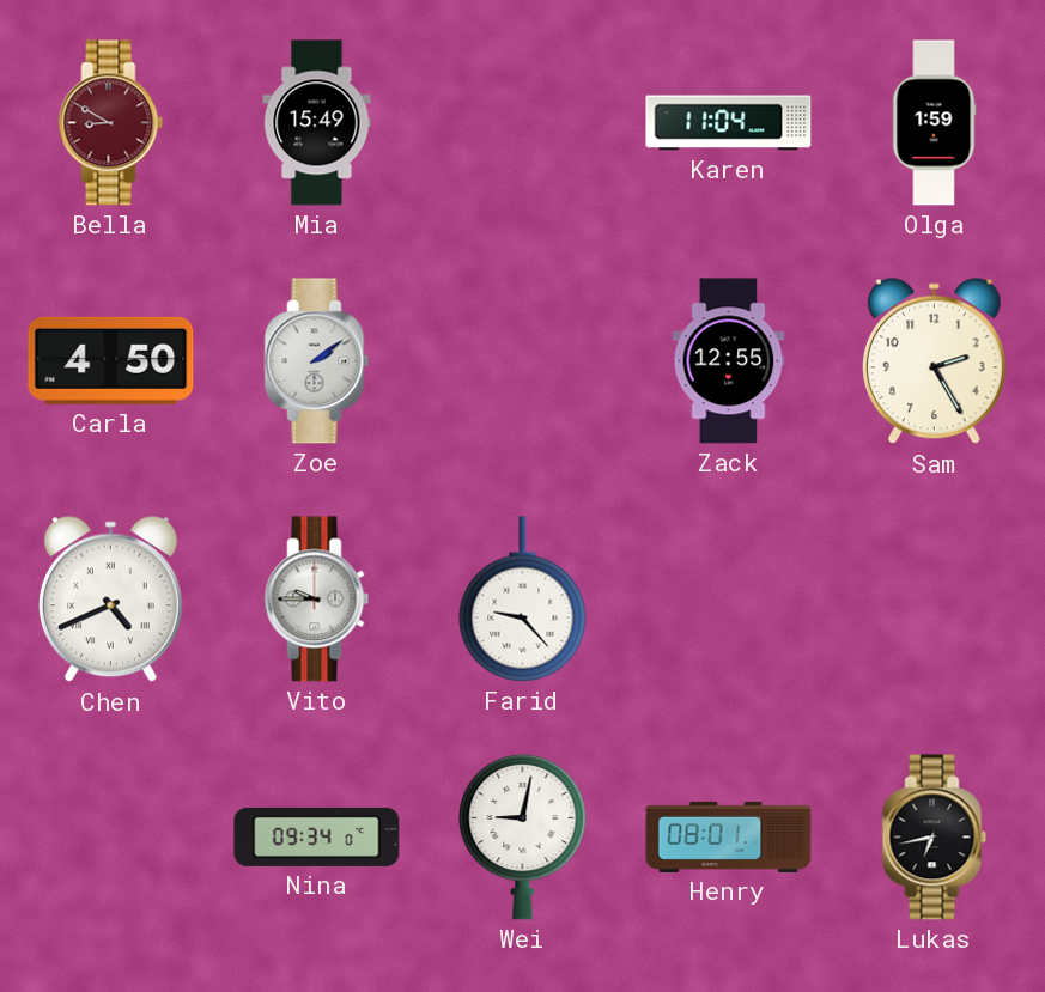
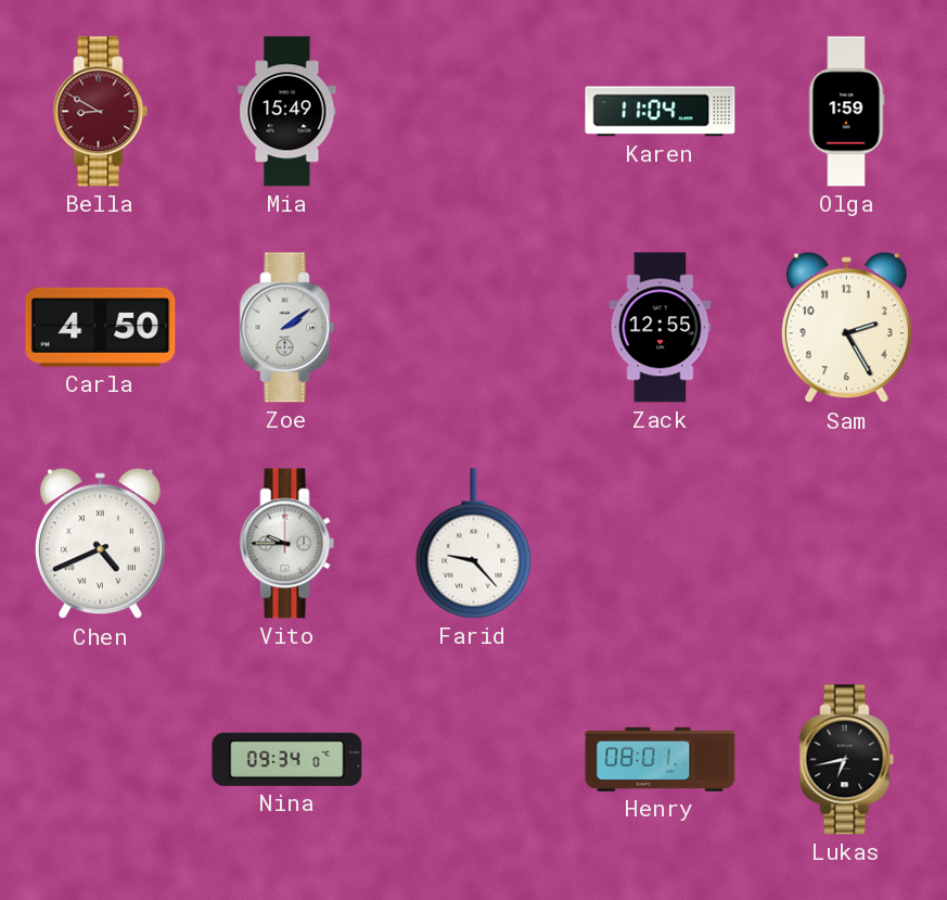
Wei: 9:02 -> none (523, 836)
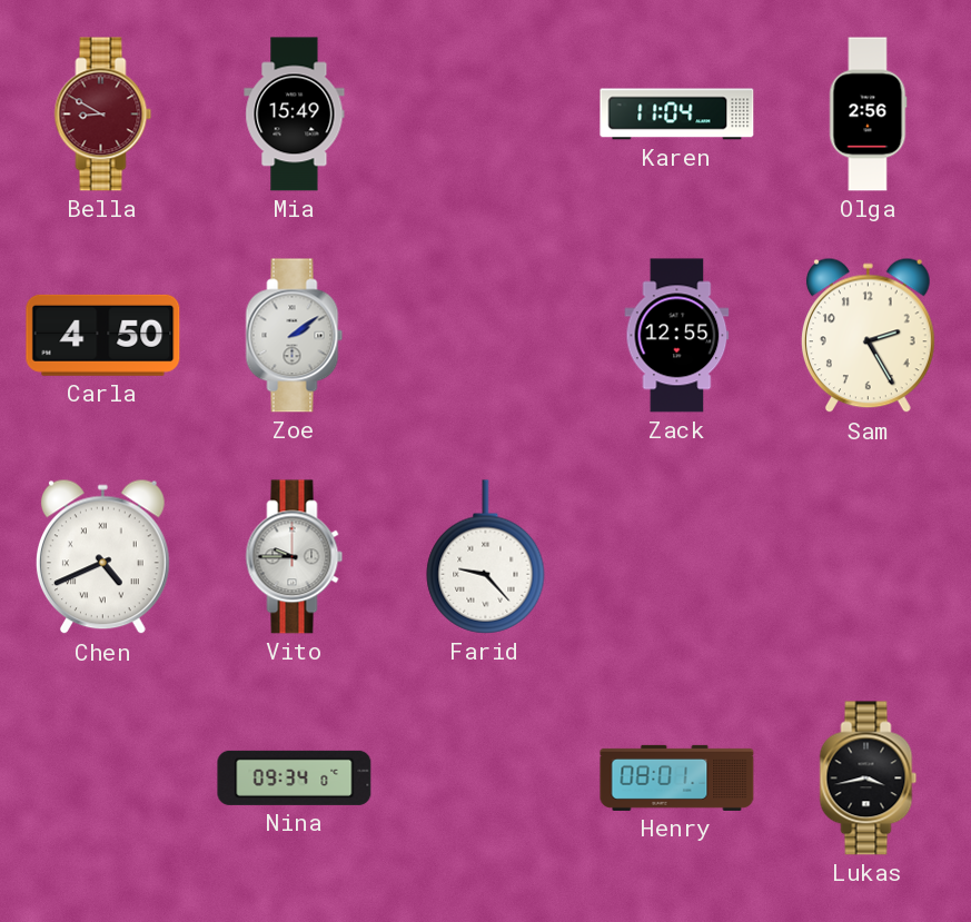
Olga: 1:59 -> 2:56 (868, 115)
Lukas: 6:43 -> 3:43 (869, 779)
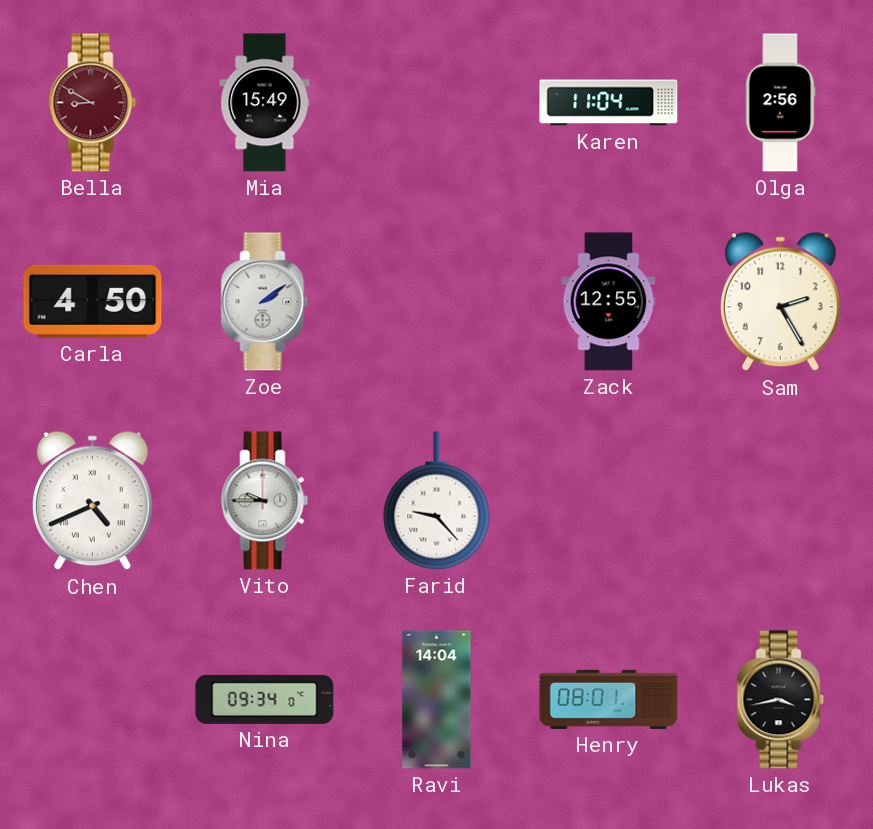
Ravi: none -> 14:04 (437, 700)
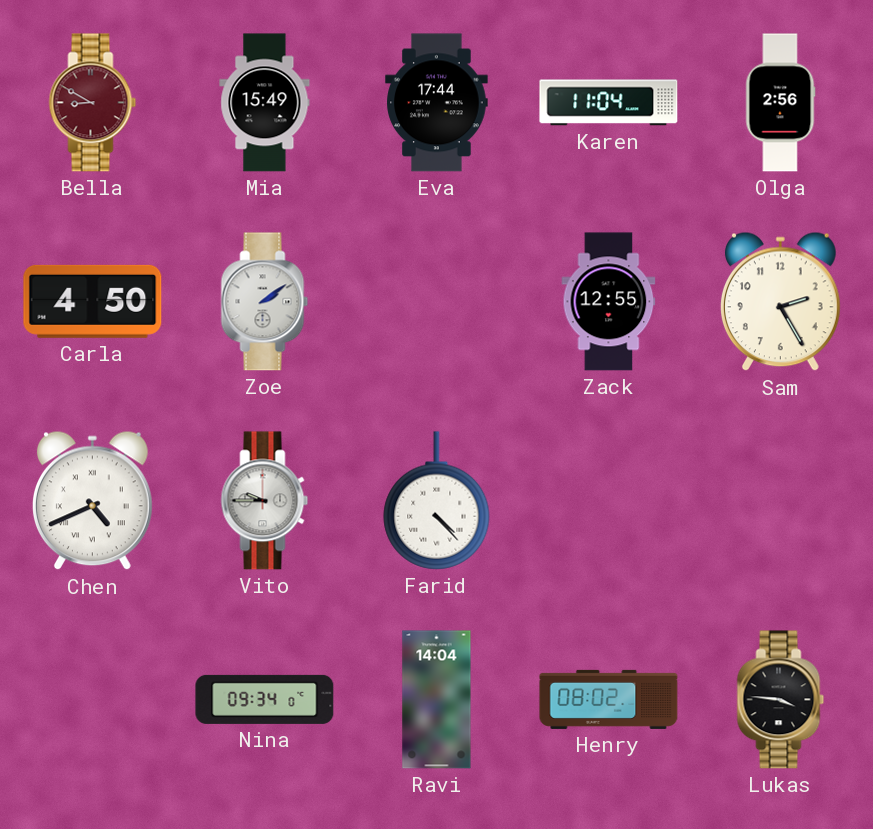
Eva: none -> 17:44 (437, 103)
Farid: 9:23 -> 4:23 (437, 501)
Henry: 08:01 -> 08:02 (609, 699)
Lukas: 3:43 -> 3:46 (781, 700)
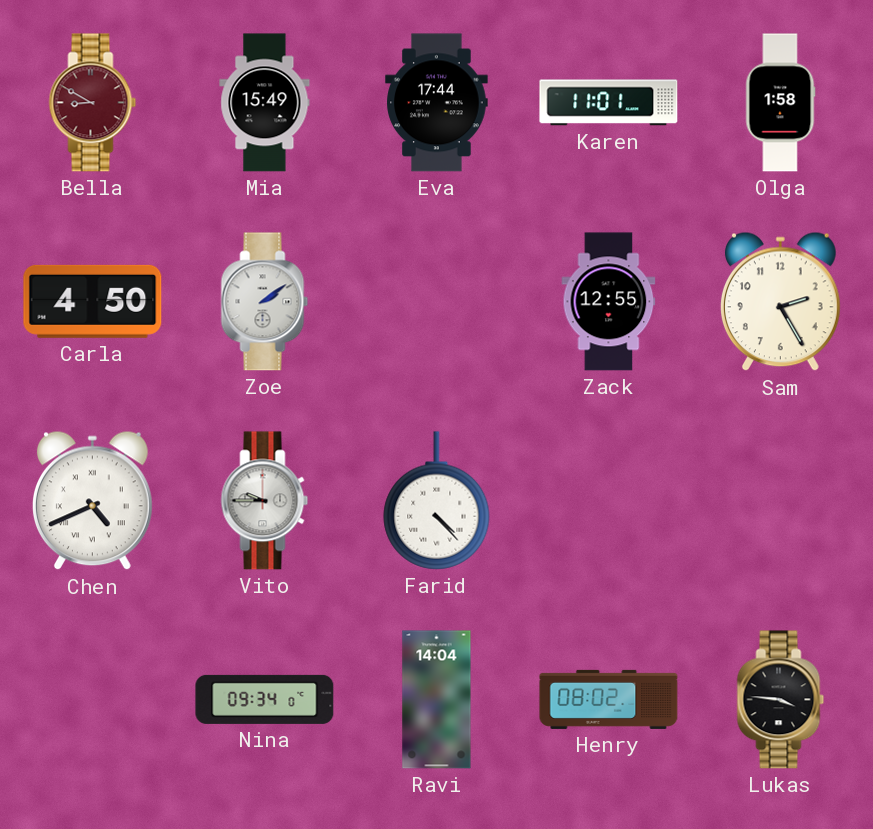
Karen: 11:04 -> 11:01 (609, 103)
Olga: 2:56 -> 1:58 (780, 103)
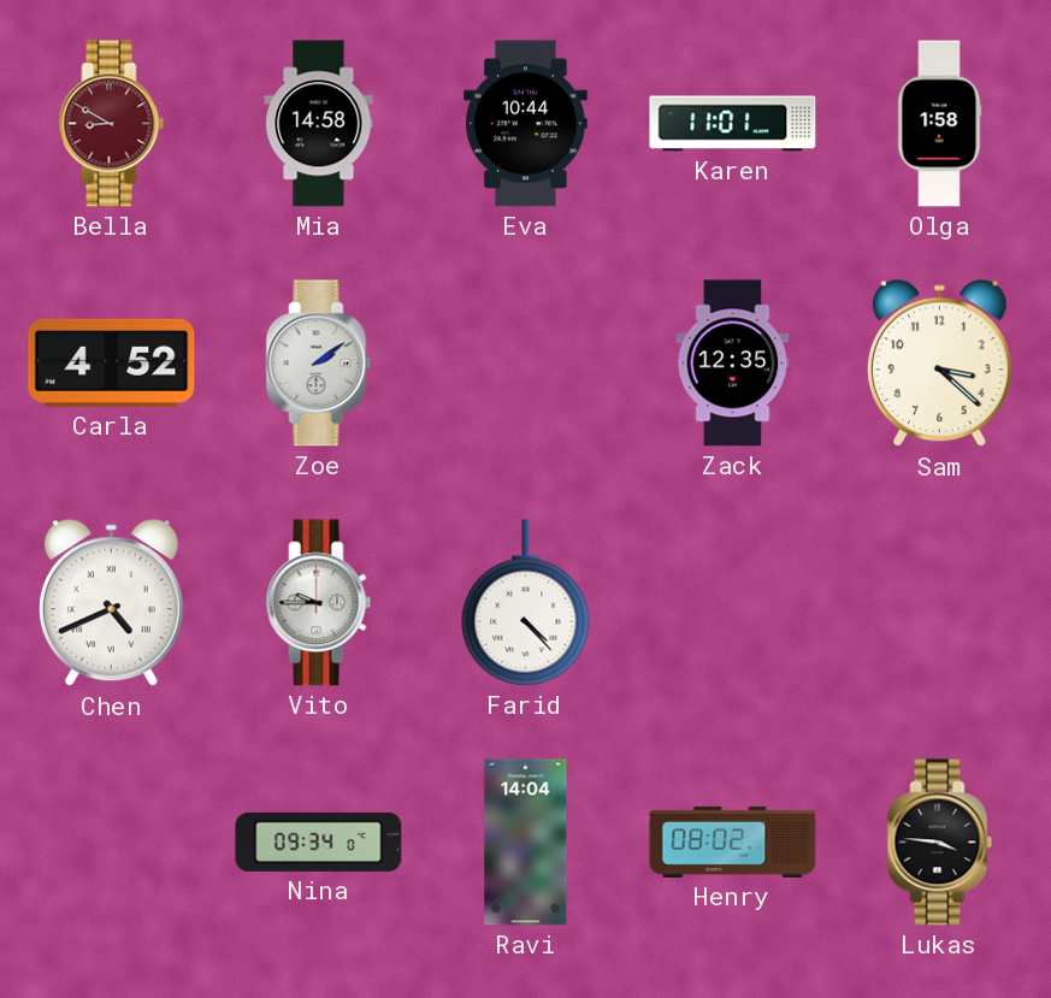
Mia: 15:49 -> 14:58 (319, 124)
Eva: 17:44 -> 10:44 (526, 124)
Carla: 4:50 -> 4:52 (112, 362)
Zack: 12:55 -> 12:35 (733, 364)
Sam: 2:25 -> 3:22 (939, 364)
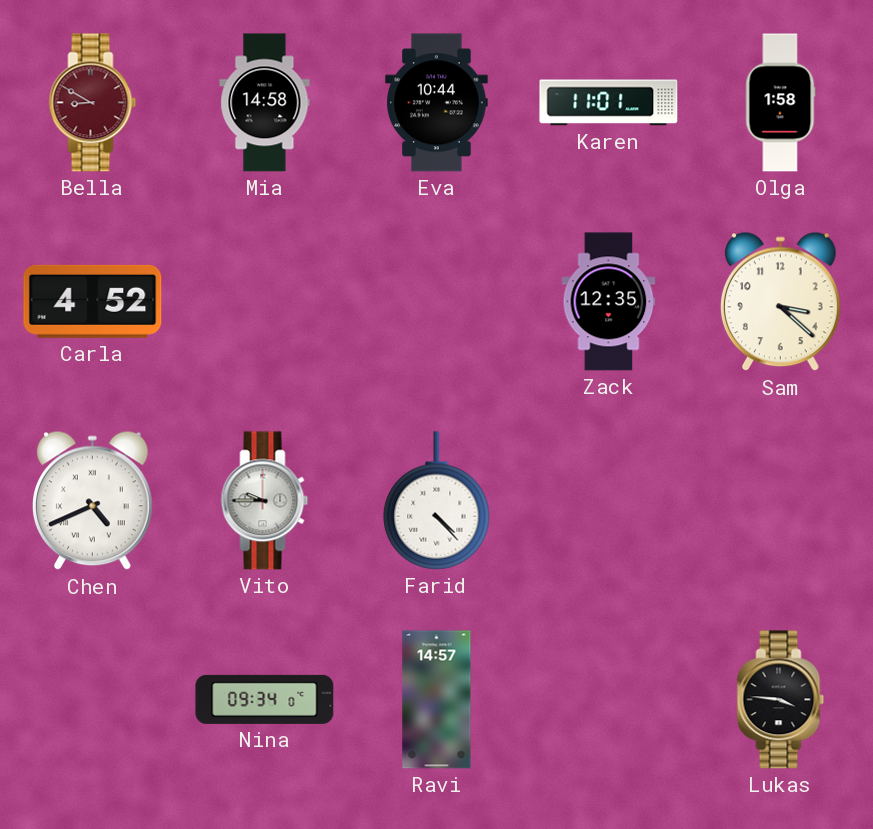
Zoe: 2:09 -> none (319, 364)
Ravi: 14:04 -> 14:57 (437, 700)
Henry: 08:02 -> none (733, 841)
